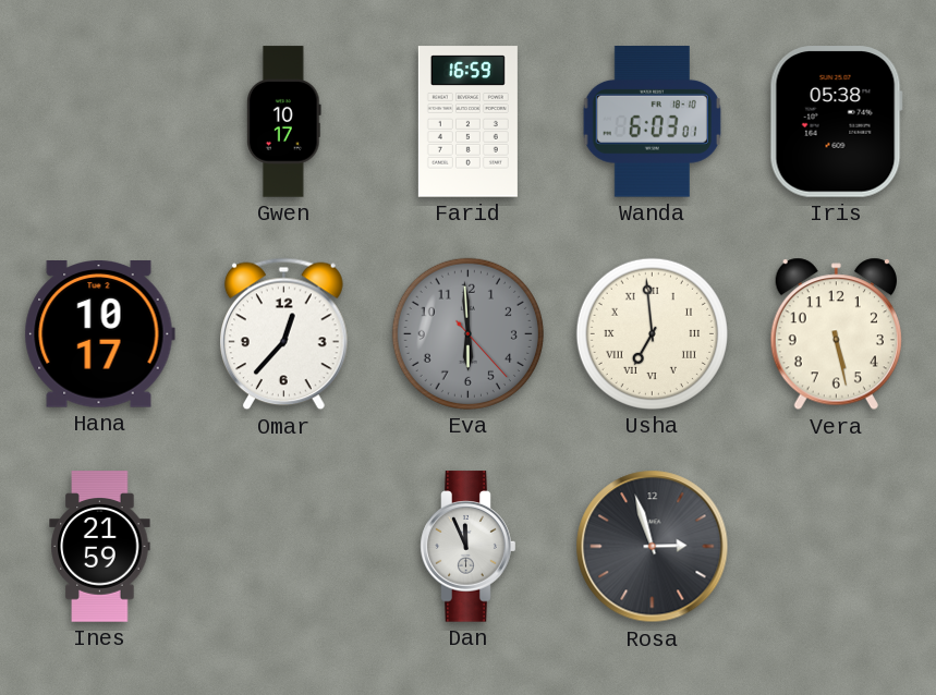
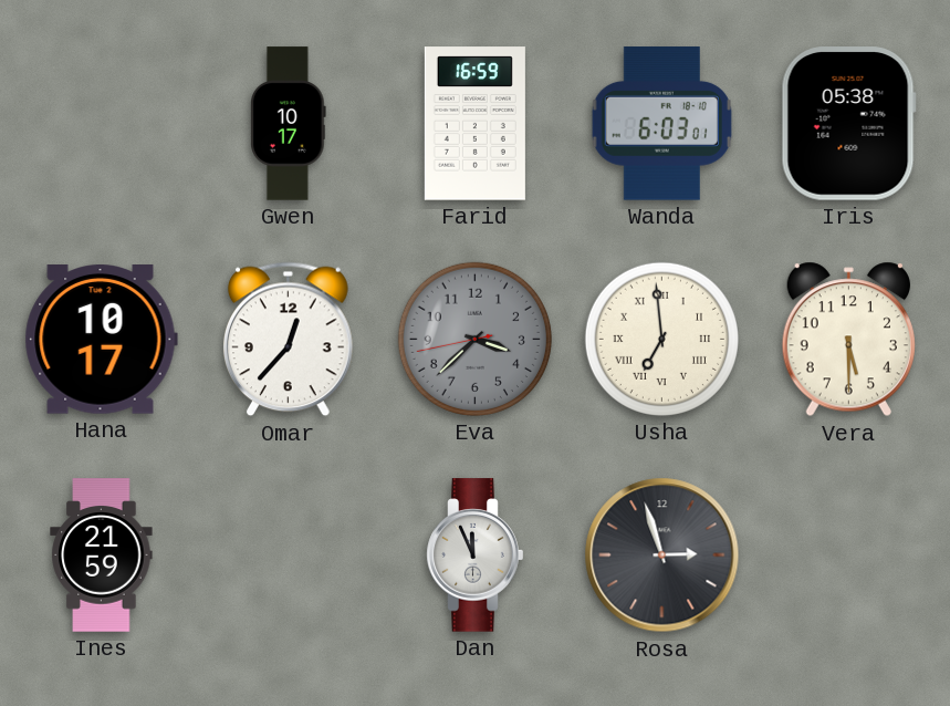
Eva: 5:59 -> 3:37 (474, 339)
Vera: 5:28 -> 5:30 (848, 340)
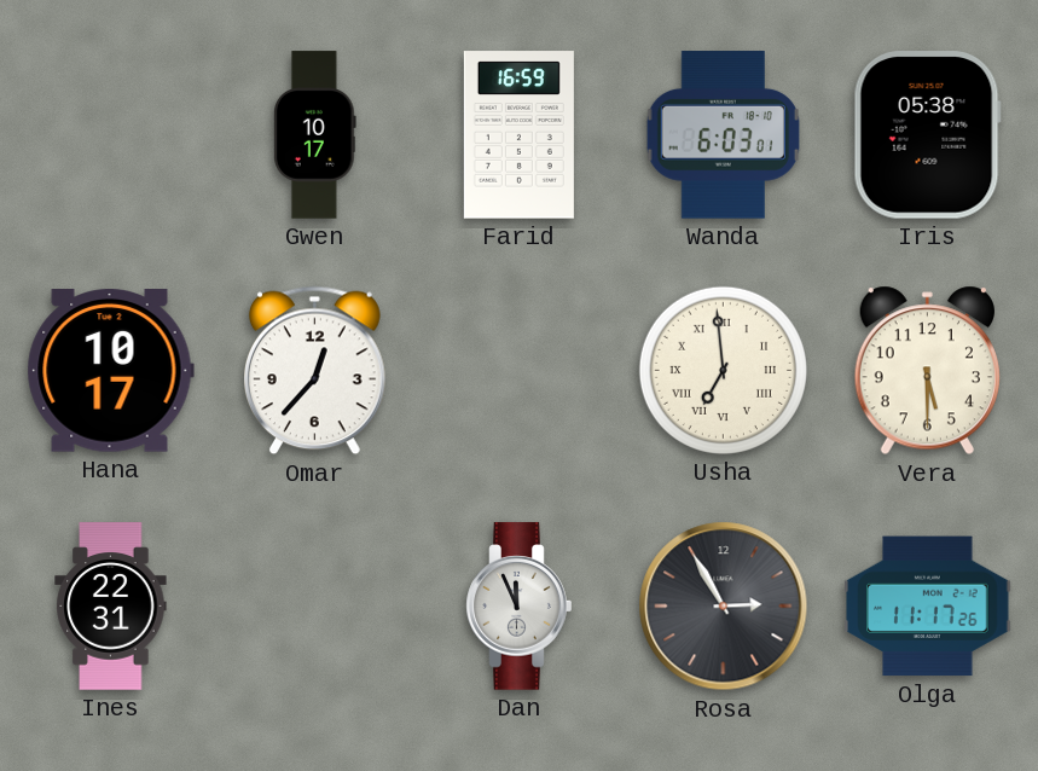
Eva: 3:37 -> none (474, 339)
Ines: 21:59 -> 22:31 (111, 607)
Rosa: 2:57 -> 2:55 (724, 607)
Olga: none -> 11:17 (928, 607)
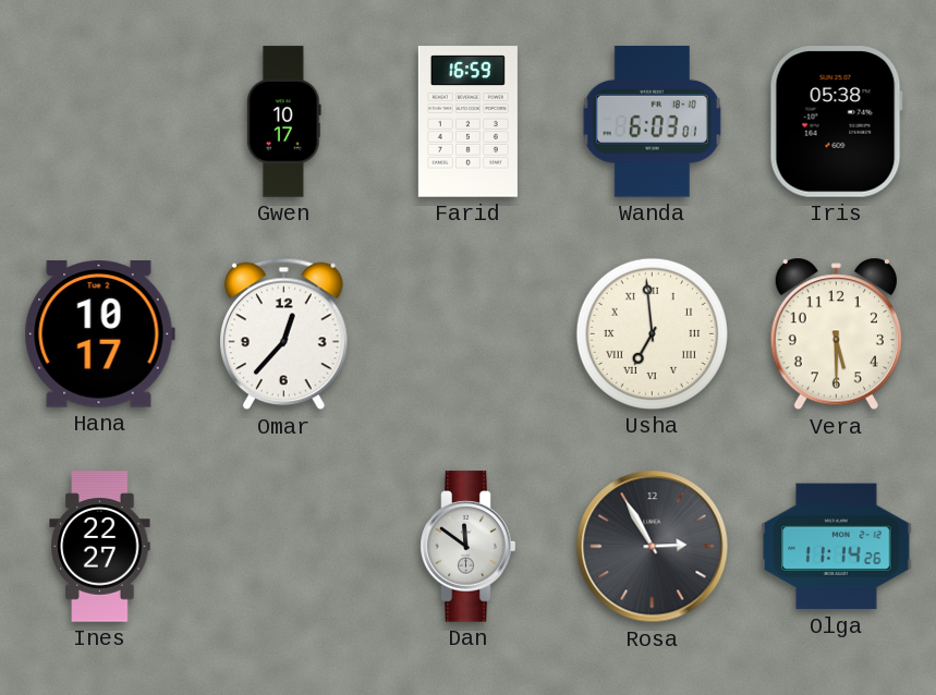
Ines: 22:31 -> 22:27 (100, 547)
Dan: 11:56 -> 11:51 (469, 547)
Olga: 11:17 -> 11:14 (837, 547)
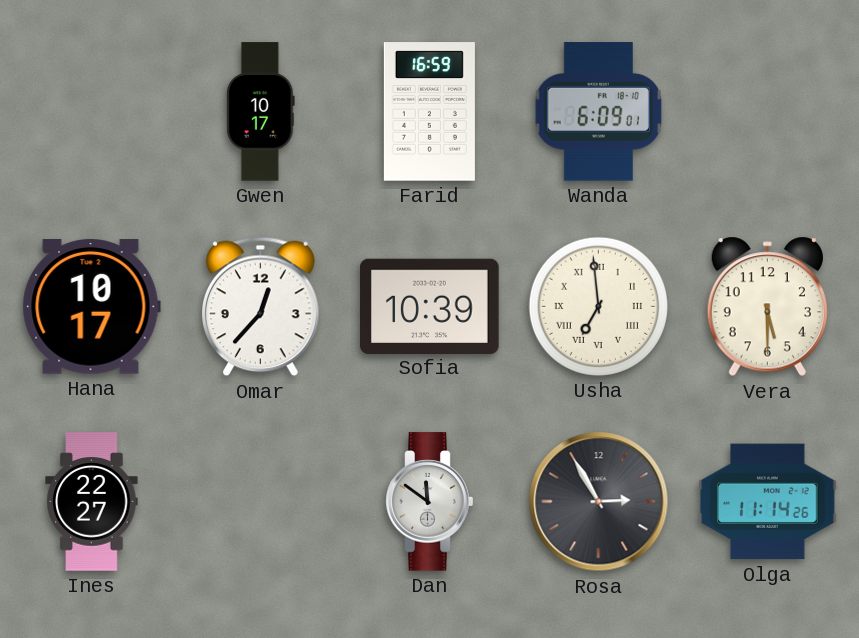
Wanda: 6:03 -> 6:09 (598, 112)
Iris: 05:38 -> none (836, 122)
Sofia: none -> 10:39 (430, 306)
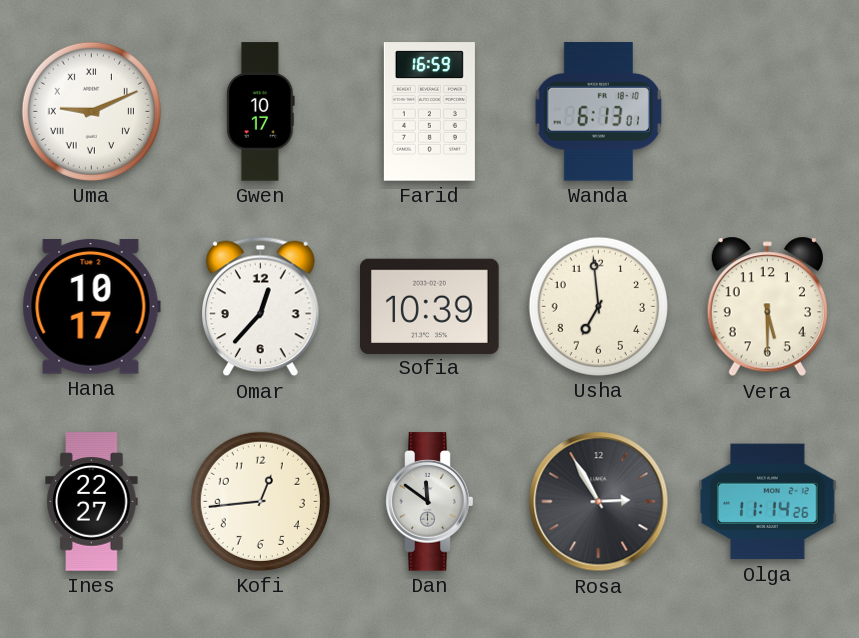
Uma: none -> 9:11 (91, 111)
Wanda: 6:09 -> 6:13 (598, 112)
Usha numerals: Roman -> Arabic (598, 306)
Kofi: none -> 12:44 (260, 501)
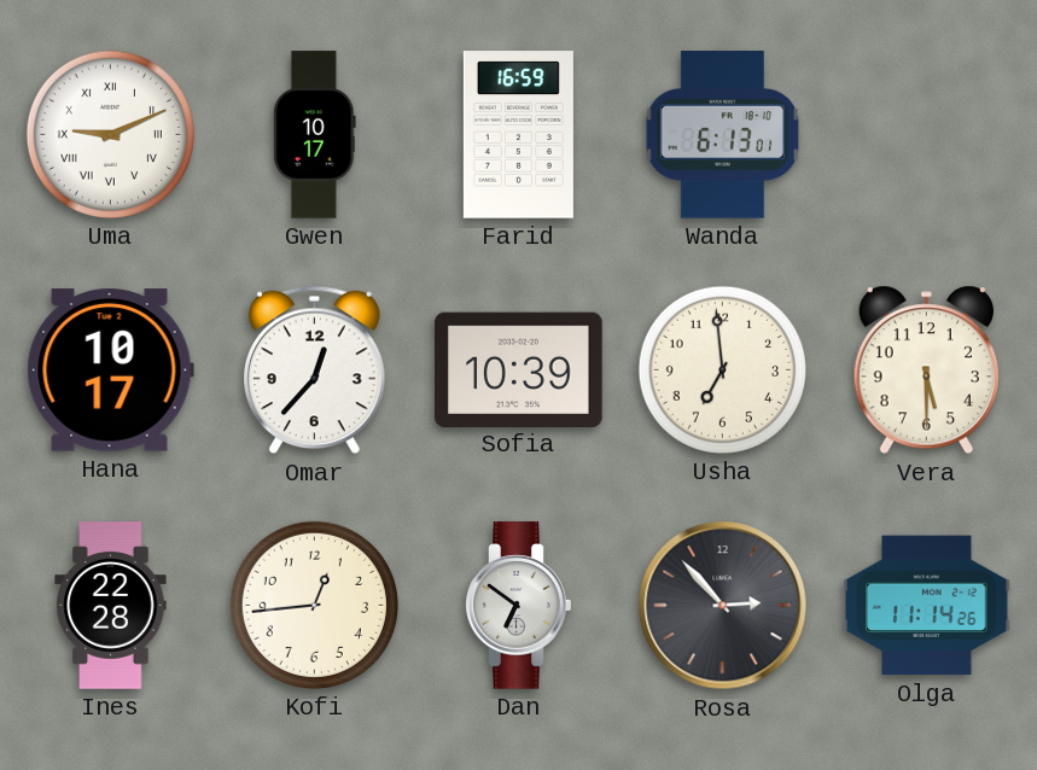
Ines: 22:27 -> 22:28 (111, 606)
Dan: 11:51 -> 6:51 (519, 606)
Rosa: 2:55 -> 2:53 (723, 606)
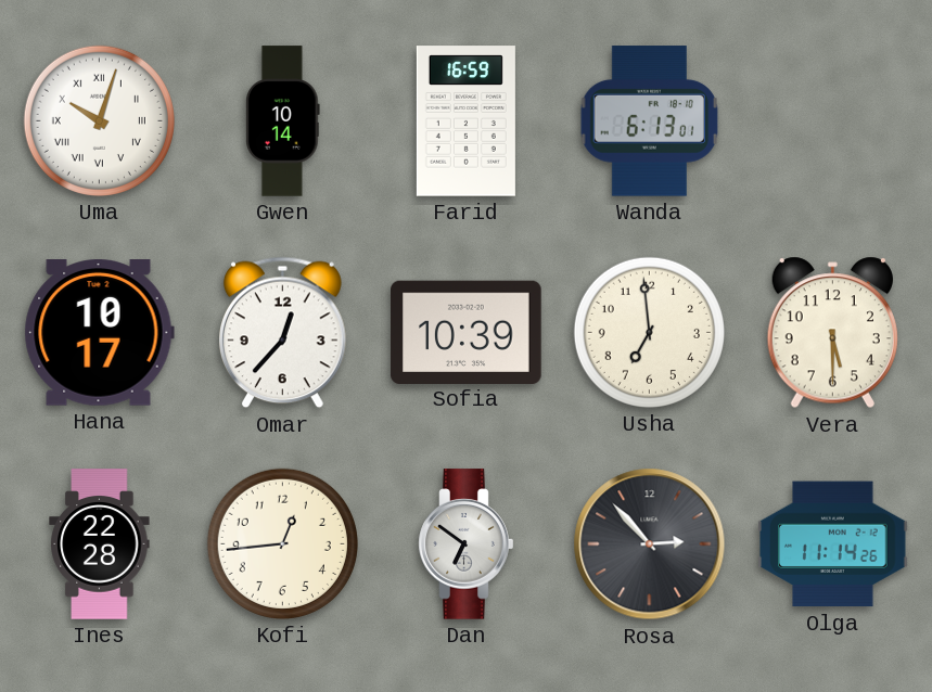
Uma: 9:11 -> 10:03 (99, 120)
Gwen: 10:17 -> 10:14 (282, 121)
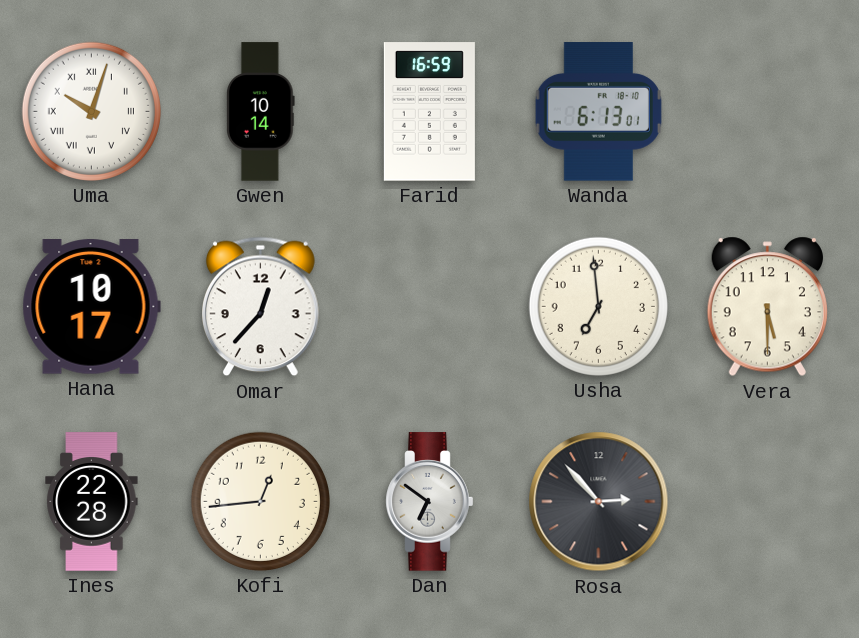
Sofia: 10:39 -> none (467, 332)
Olga: 11:14 -> none (833, 544)
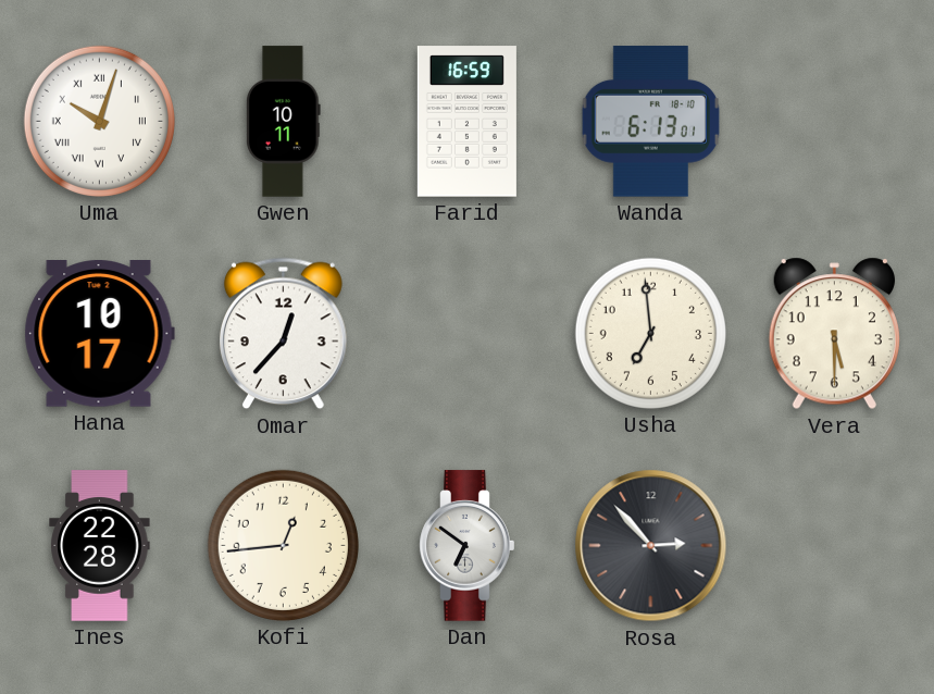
Gwen: 10:14 -> 10:11 (283, 122)
